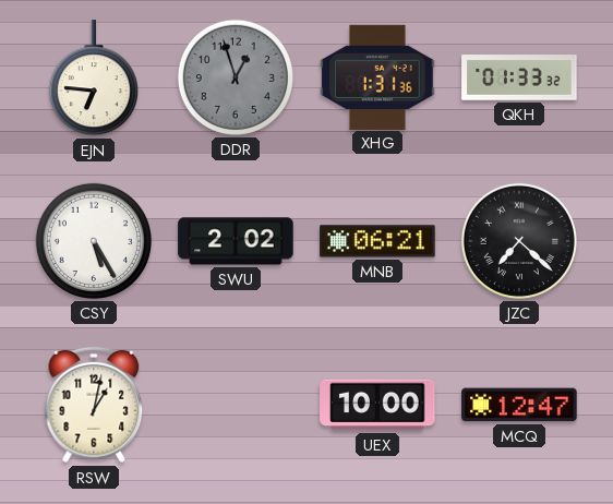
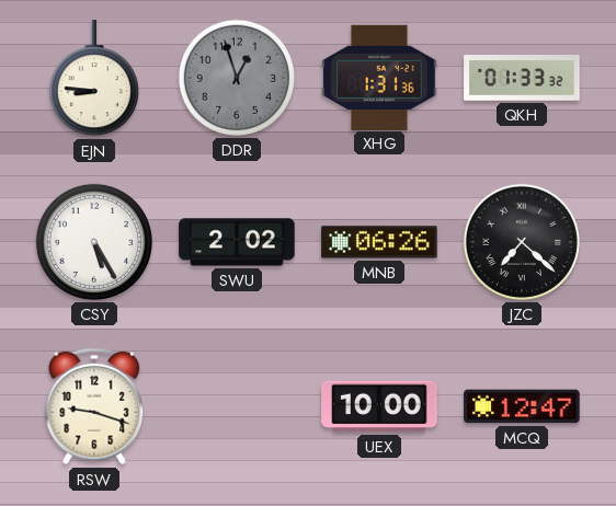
EJN: 6:46 -> 8:46 (94, 79)
MNB: 06:21 -> 06:26 (379, 242)
RSW: 1:02 -> 9:18 (94, 406)
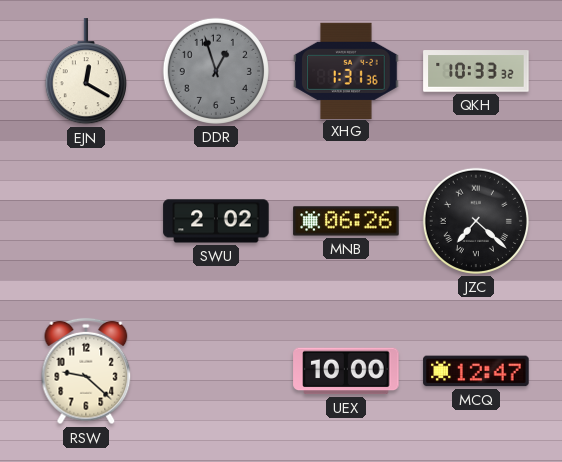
EJN: 8:46 -> 12:20 (86, 72)
QKH: 01:33 -> 10:33 (476, 71)
CSY: 5:25 -> none (94, 242)
RSW: 9:18 -> 9:22 (86, 371)
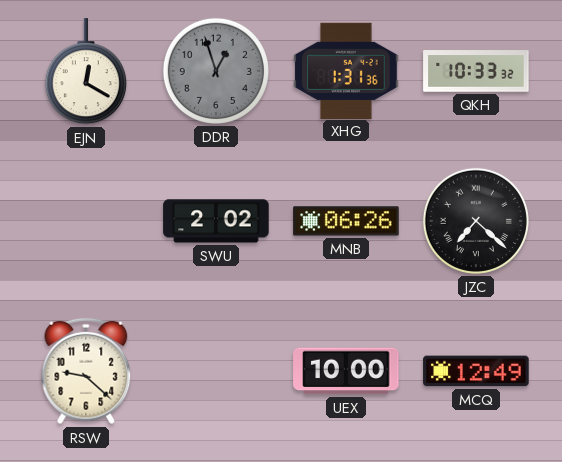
MCQ: 12:47 -> 12:49 (476, 371)
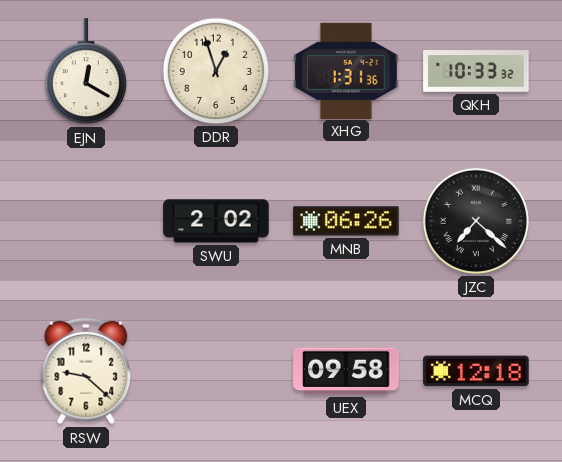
DDR dial: grey -> cream (216, 71)
UEX: 10:00 -> 09:58 (346, 371)
MCQ: 12:49 -> 12:18 (476, 371)
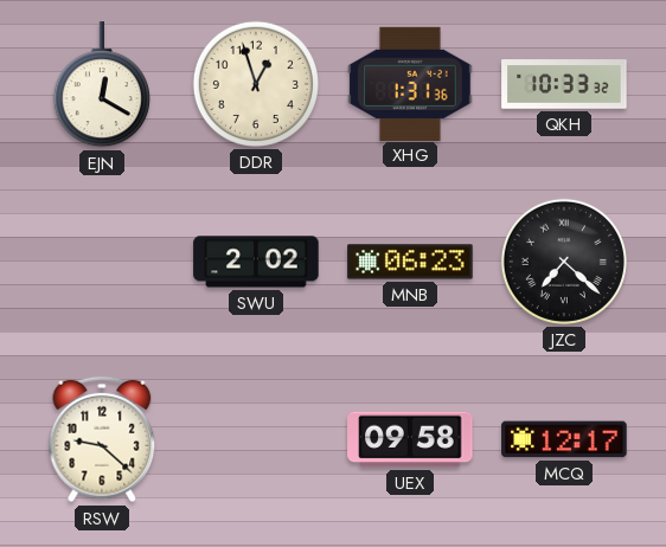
MNB: 06:26 -> 06:23 (410, 262)
MCQ: 12:18 -> 12:17 (564, 439)
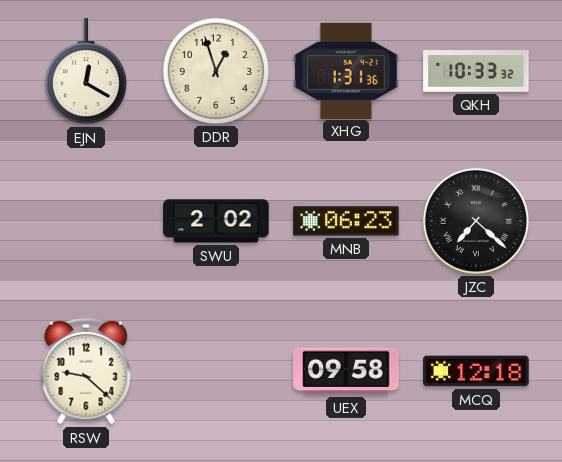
MCQ: 12:17 -> 12:18 (476, 371)
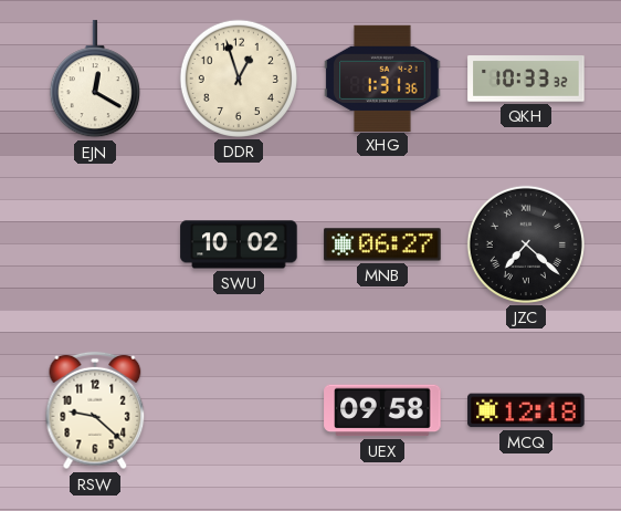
SWU: 2:02 -> 10:02 (239, 244)
MNB: 06:23 -> 06:27 (382, 244)
